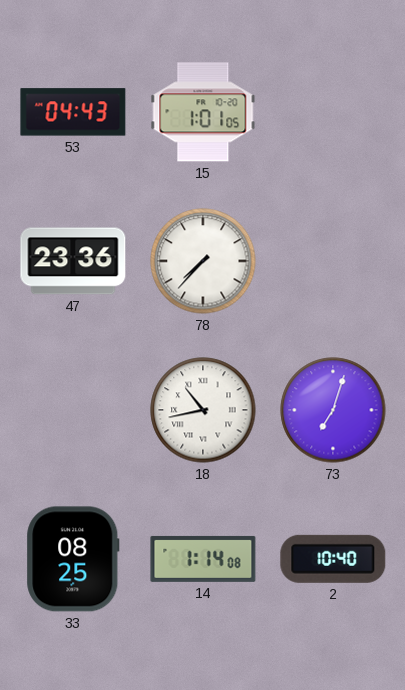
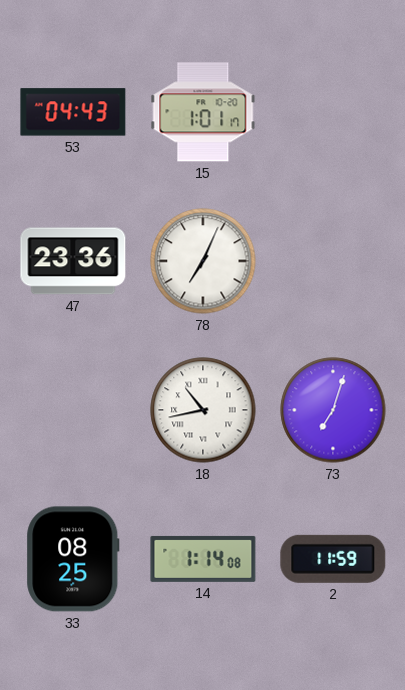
15: 1:01:05 -> 1:01:17 (203, 112)
78: 7:37 -> 7:04 (203, 261)
2: 10:40 -> 11:59 (333, 559)
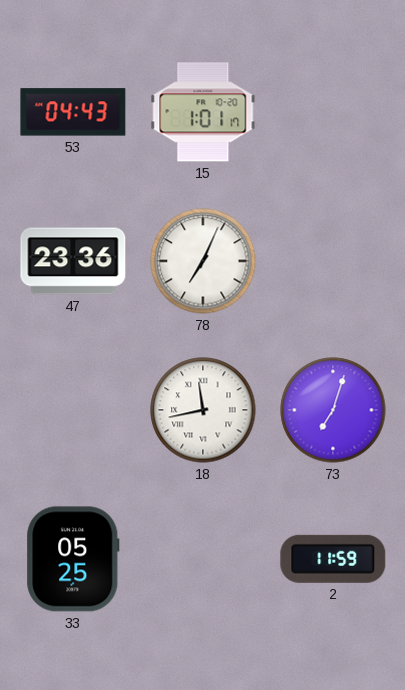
18: 10:43 -> 11:43 (203, 410)
33: 08:25 -> 05:25 (73, 559)
14: 1:14 -> none (203, 559)
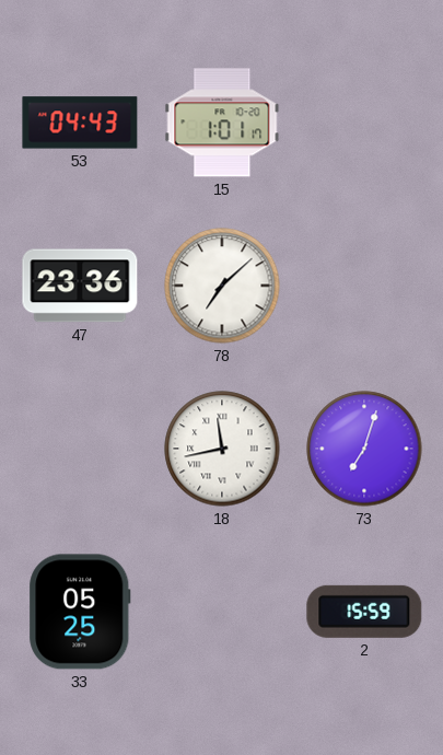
78: 7:04 -> 7:08 (222, 286)
2: 11:59 -> 15:59 (364, 612)
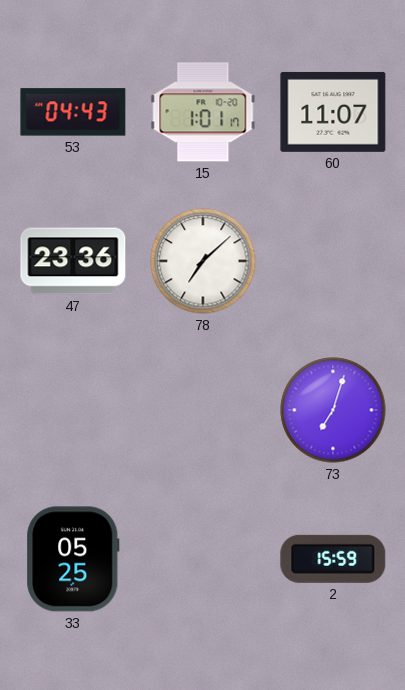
60: none -> 11:07 (333, 112)
18: 11:43 -> none (222, 449)
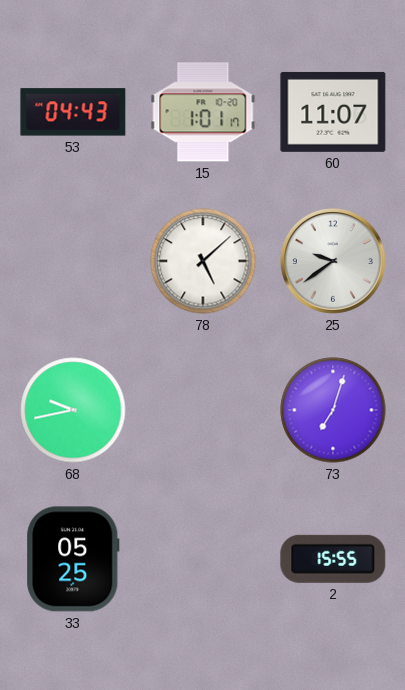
47: 23:36 -> none (73, 261)
78: 7:08 -> 5:08 (203, 261)
25: none -> 9:39 (333, 261)
68: none -> 9:43 (73, 410)
2: 15:59 -> 15:55 (333, 559)
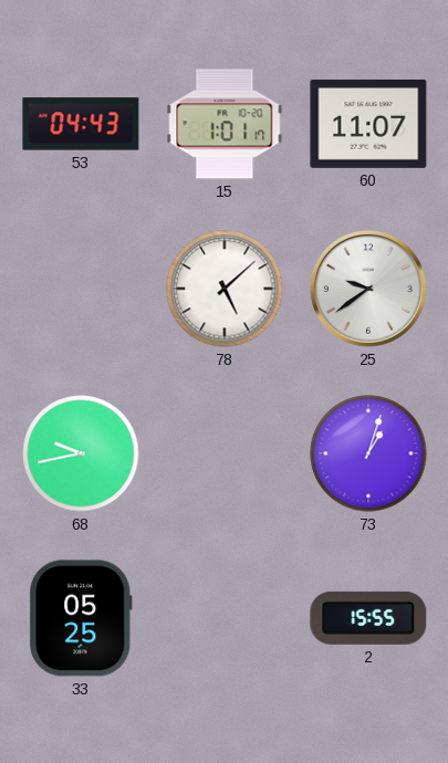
73: 7:03 -> 1:03 (368, 453)
